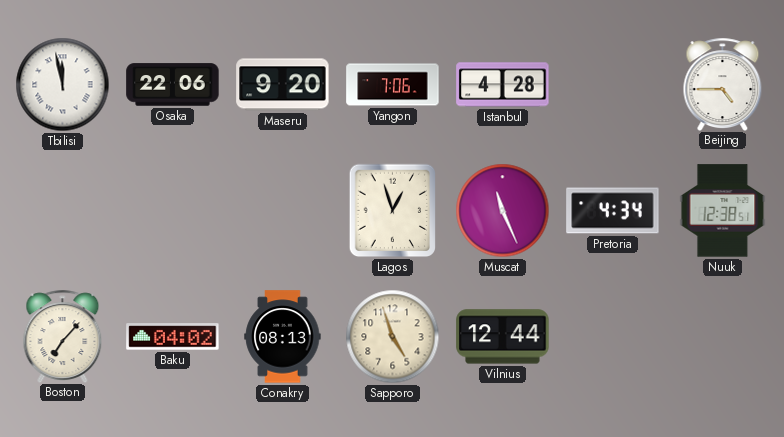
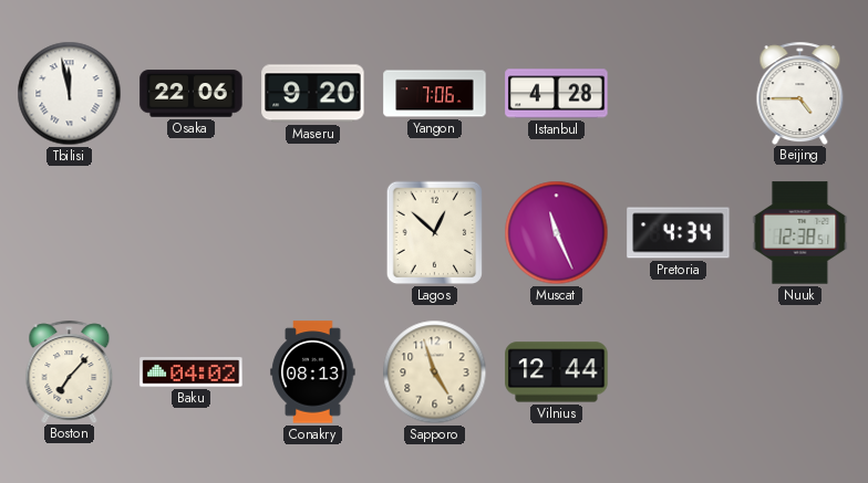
Lagos: 12:57 -> 12:52 (435, 233)
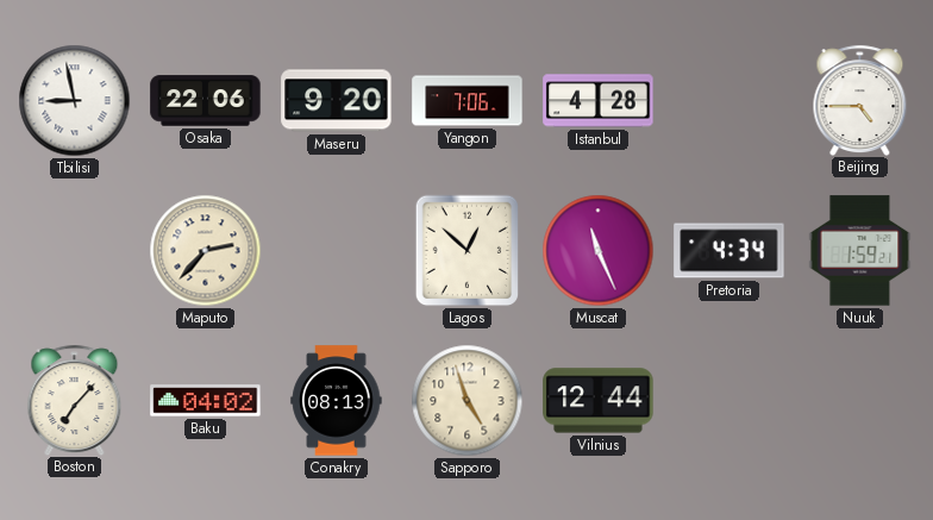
Tbilisi: 11:58 -> 8:58 (75, 101)
Maputo: none -> 2:37 (206, 251)
Nuuk: 12:38 -> 1:59 (860, 251)
